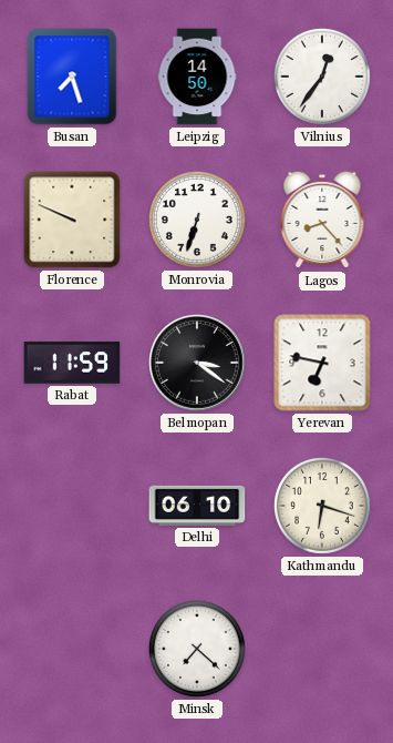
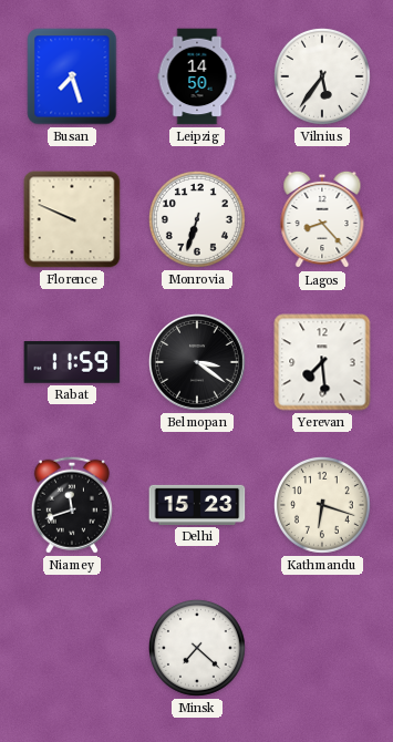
Vilnius: 12:36 -> 5:36 (322, 76)
Yerevan: 6:47 -> 7:29 (322, 362)
Niamey: none -> 11:42 (72, 505)
Delhi: 06:10 -> 15:23 (197, 505)
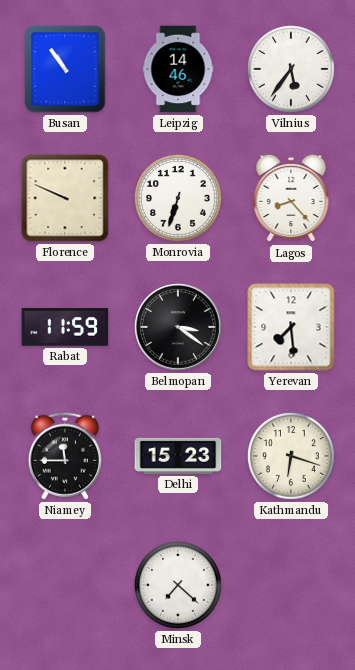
Busan: 7:27 -> 10:54 (65, 69)
Leipzig: 14:50 -> 14:46 (178, 69)
Niamey: 11:42 -> 11:45 (65, 456)
